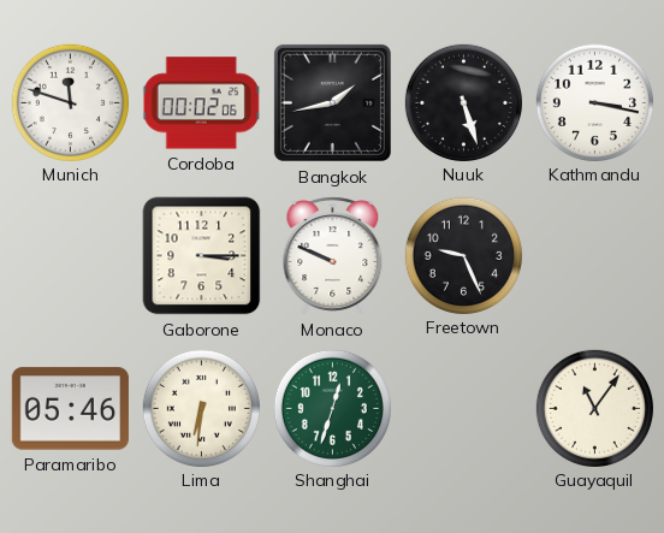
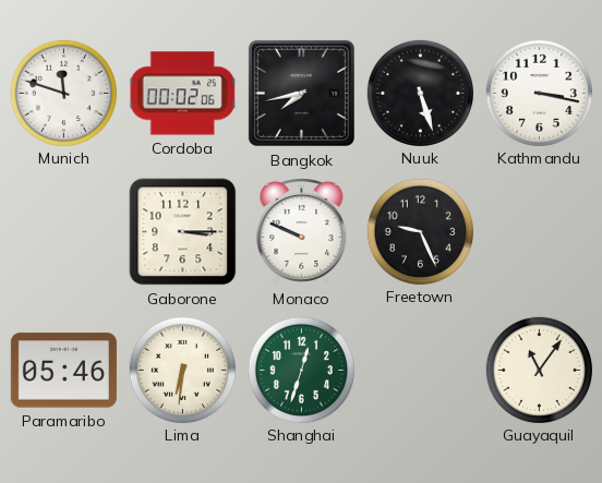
Bangkok: 1:43 -> 7:43 (301, 93)
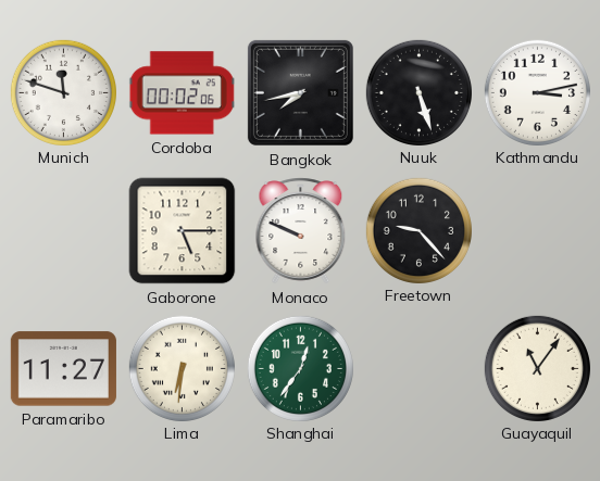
Kathmandu: 3:17 -> 3:13 (537, 92)
Gaborone: 3:15 -> 5:15 (183, 231)
Freetown: 9:26 -> 9:23 (418, 230)
Paramaribo: 05:46 -> 11:27 (63, 369)
Shanghai: 12:33 -> 12:36 (300, 368)
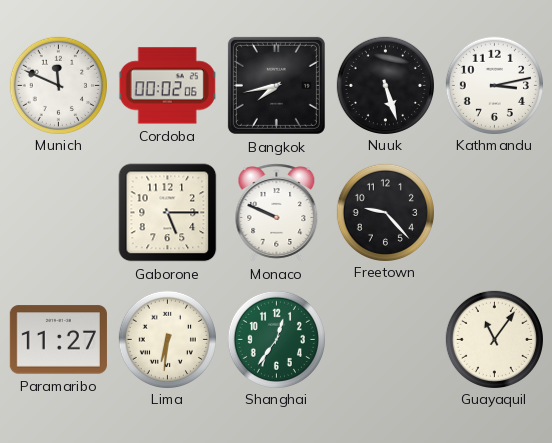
Munich: 11:48 -> 11:49 (58, 85)
